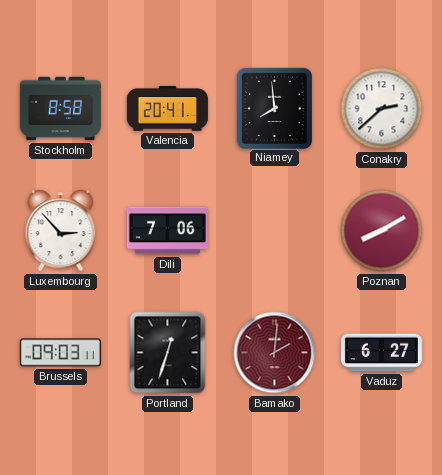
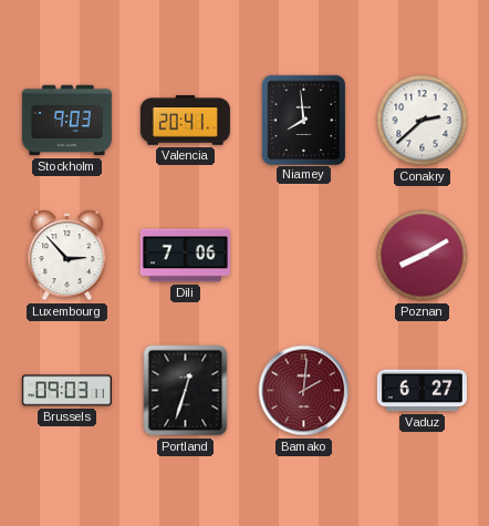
Stockholm: 8:58 -> 9:03 (66, 121)
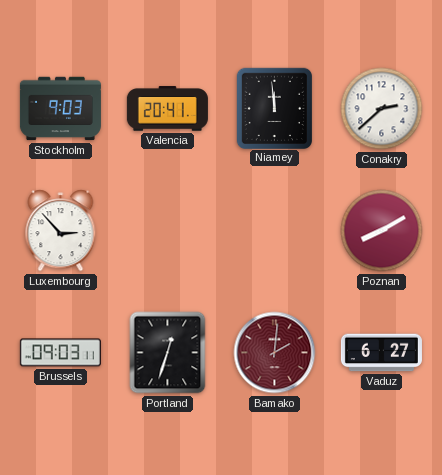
Niamey: 7:59 -> 11:59 (274, 108)
Dili: 7:06 -> none (185, 256)
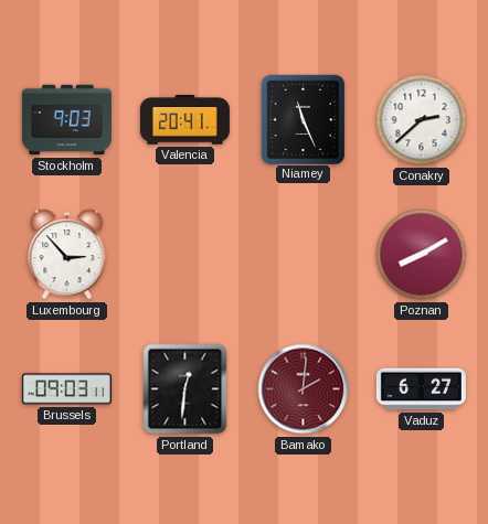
Niamey: 11:59 -> 11:26 (303, 119)
Portland: 12:33 -> 12:31 (185, 389)
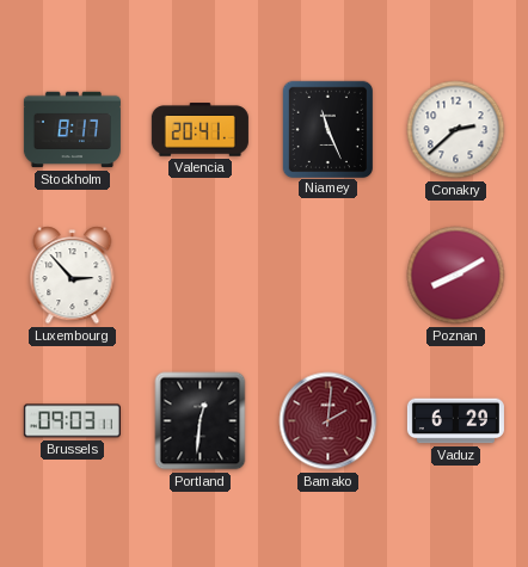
Stockholm: 9:03 -> 8:17 (72, 130)
Vaduz: 6:27 -> 6:29 (455, 421)
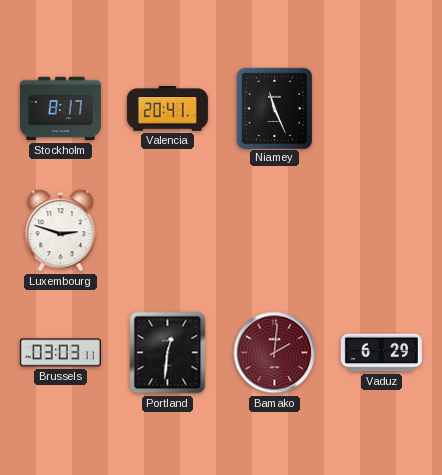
Conakry: 2:38 -> none (456, 130)
Luxembourg: 2:53 -> 2:48 (61, 231)
Poznan: 8:10 -> none (456, 276)
Brussels: 09:03 -> 03:03 (60, 353)
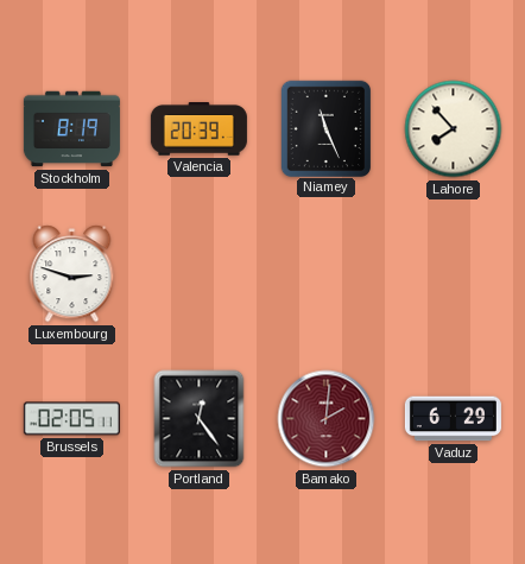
Stockholm: 8:17 -> 8:19 (71, 129)
Valencia: 20:41 -> 20:39 (198, 129)
Lahore: none -> 7:53 (454, 129)
Brussels: 03:03 -> 02:05 (71, 419)
Portland: 12:31 -> 12:24 (200, 419)
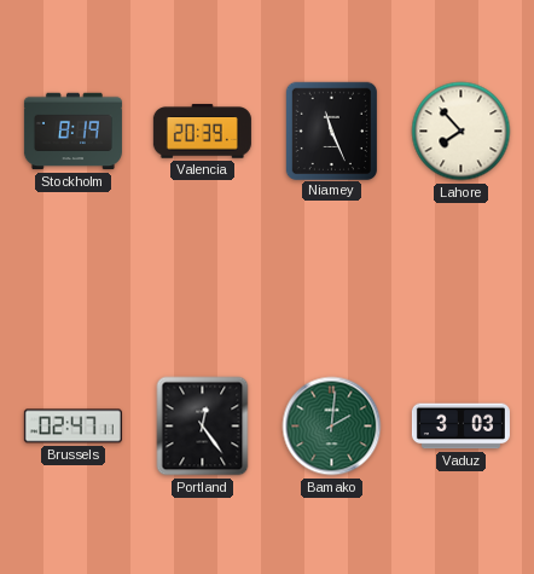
Luxembourg: 2:48 -> none (72, 274)
Brussels: 02:05 -> 02:47 (72, 427)
Bamako dial: burgundy -> green (332, 427)
Vaduz: 6:29 -> 3:03 (460, 427)
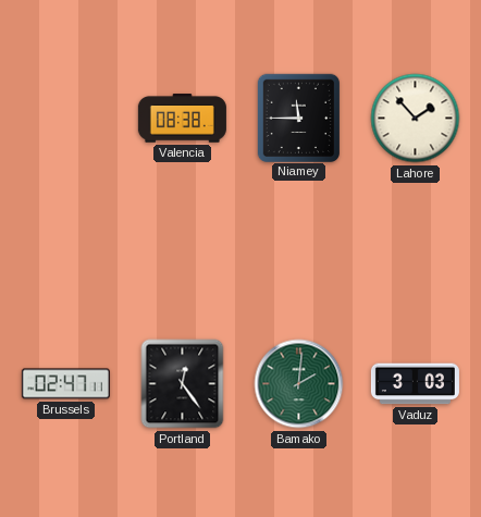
Stockholm: 8:19 -> none (72, 132)
Valencia: 20:39 -> 08:38 (182, 119)
Niamey: 11:26 -> 11:45 (298, 118)
Lahore: 7:53 -> 1:53 (416, 119)
